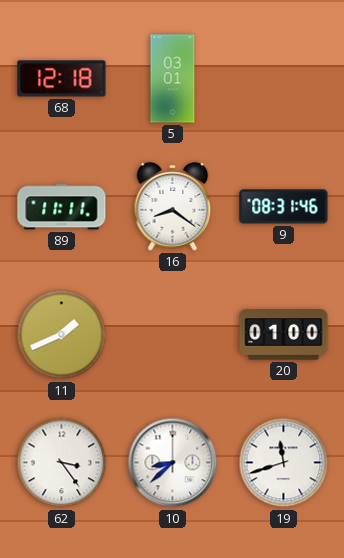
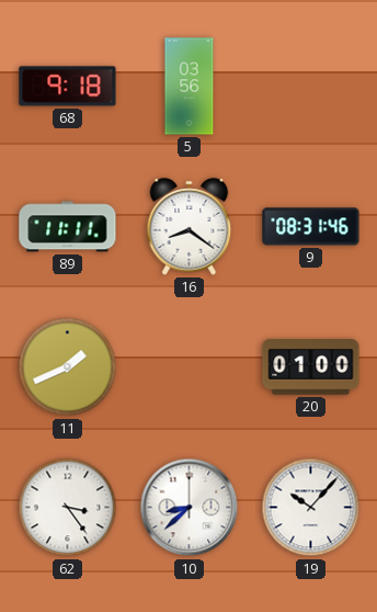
68: 12:18 -> 9:18 (68, 87)
5: 03:01 -> 03:56 (190, 87)
19: 11:42 -> 10:07 (311, 508)
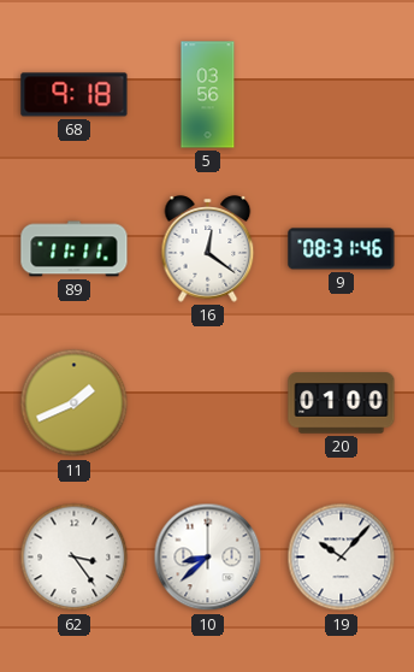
16: 8:21 -> 12:21 (208, 249)
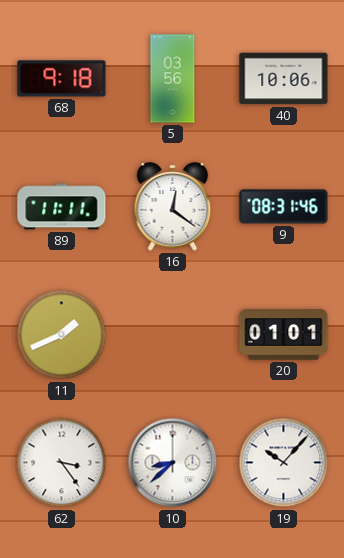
40: none -> 10:06 (284, 79)
20: 01:00 -> 01:01 (284, 335)
